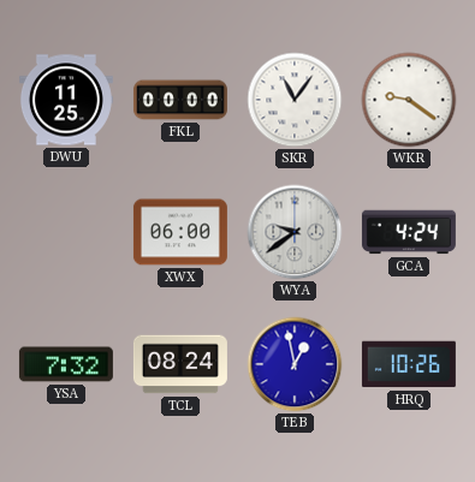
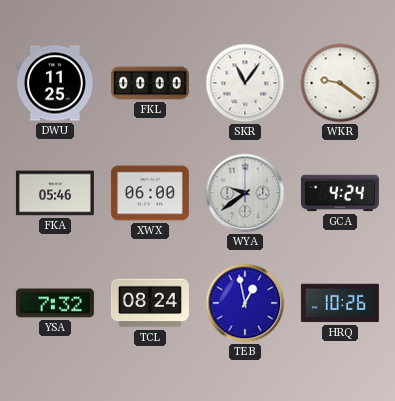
FKA: none -> 05:46 (55, 193)
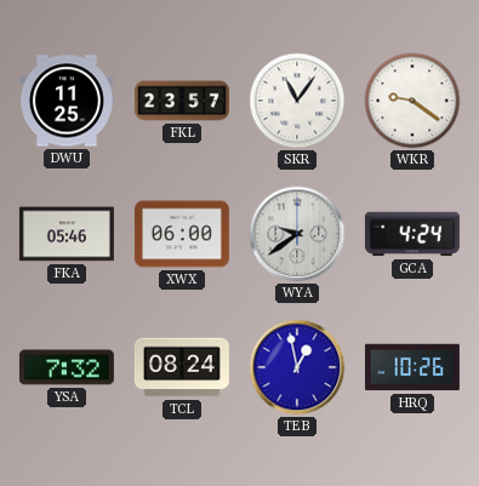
FKL: 00:00 -> 23:57 (182, 101)
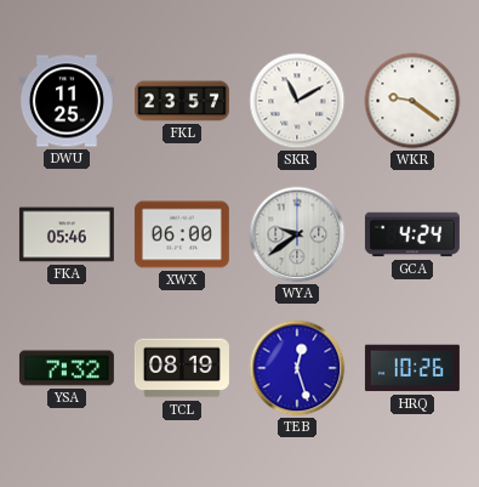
SKR: 11:06 -> 11:10 (297, 101)
TCL: 08:24 -> 08:19 (182, 368)
TEB: 12:58 -> 12:27 (297, 368)
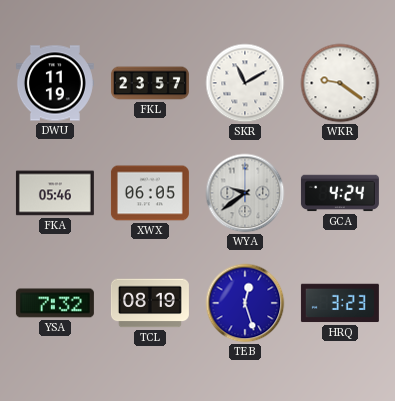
DWU: 11:25 -> 11:19 (55, 83)
XWX: 06:00 -> 06:05 (150, 193)
HRQ: 10:26 -> 3:23 (340, 303)
